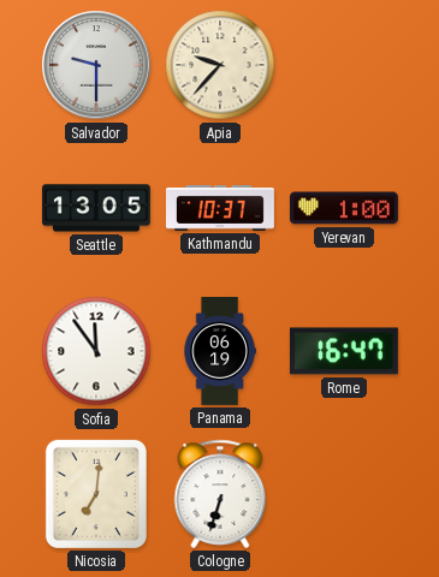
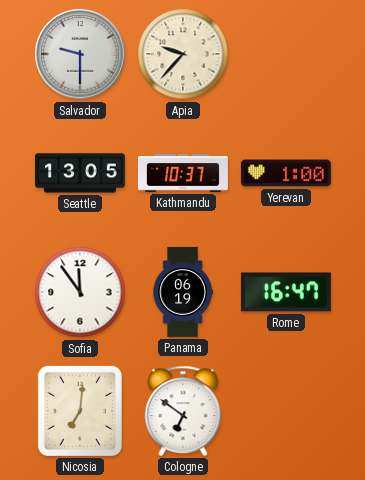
Cologne: 6:33 -> 6:51 (183, 411)
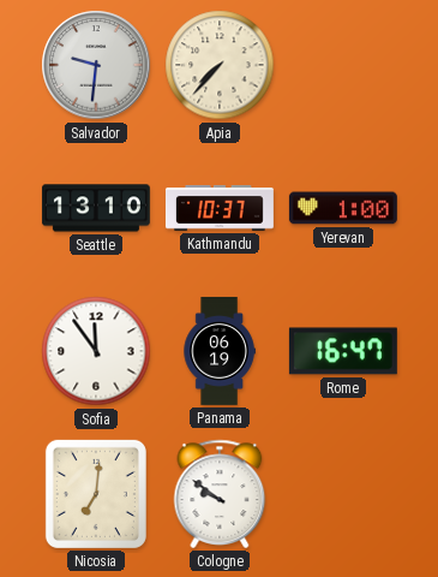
Salvador: 9:30 -> 9:31 (96, 65)
Apia: 9:37 -> 7:37 (220, 65)
Seattle: 13:05 -> 13:10 (96, 208)
Cologne: 6:51 -> 9:51 (220, 494)
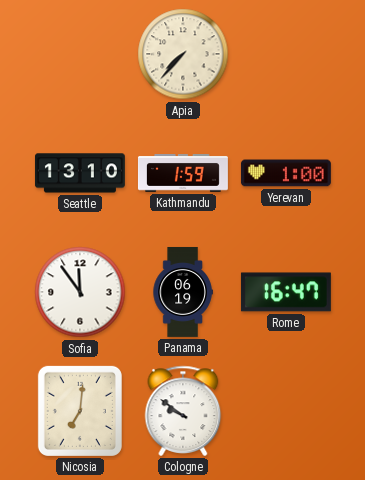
Salvador: 9:31 -> none (96, 65)
Kathmandu: 10:37 -> 1:59 (183, 173)
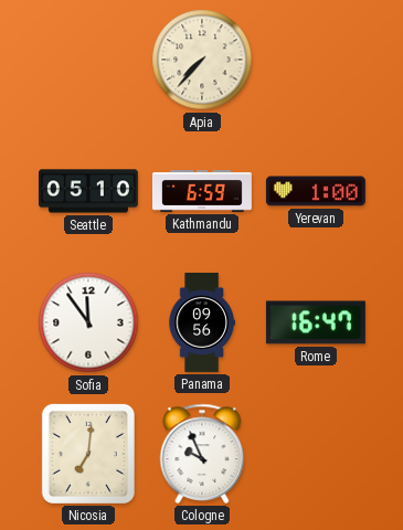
Seattle: 13:10 -> 05:10 (88, 191)
Kathmandu: 1:59 -> 6:59 (202, 191)
Panama: 06:19 -> 09:56 (202, 322)
Cologne: 9:51 -> 9:56 (202, 454)
